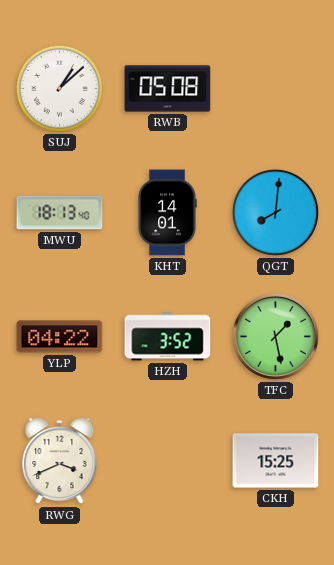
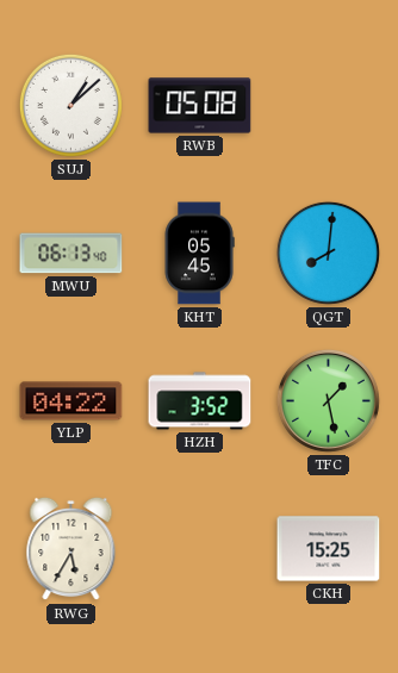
MWU: 18:13 -> 06:13 (71, 254)
KHT: 14:01 -> 05:45 (199, 254)
RWG: 3:41 -> 5:35 (71, 549)
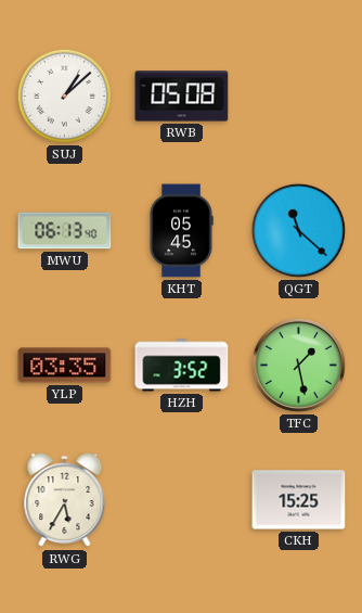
QGT: 8:01 -> 11:22 (298, 230)
YLP: 04:22 -> 03:35 (65, 366)
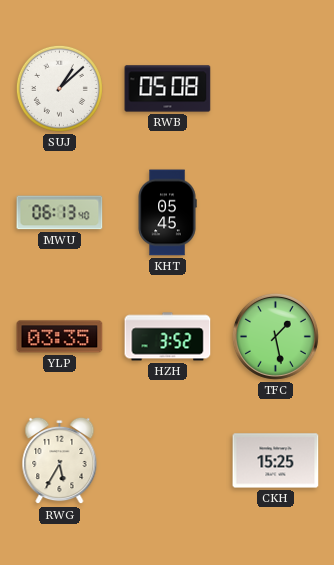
QGT: 11:22 -> none (298, 230)
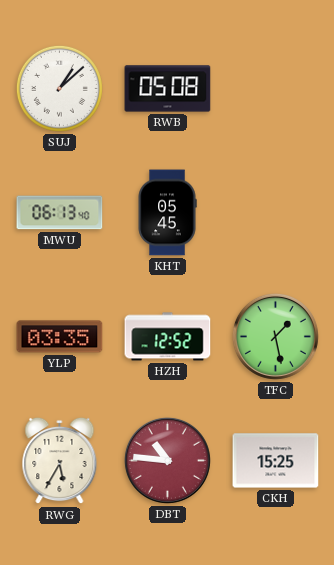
HZH: 3:52 -> 12:52 (168, 337)
DBT: none -> 10:46 (167, 460)
